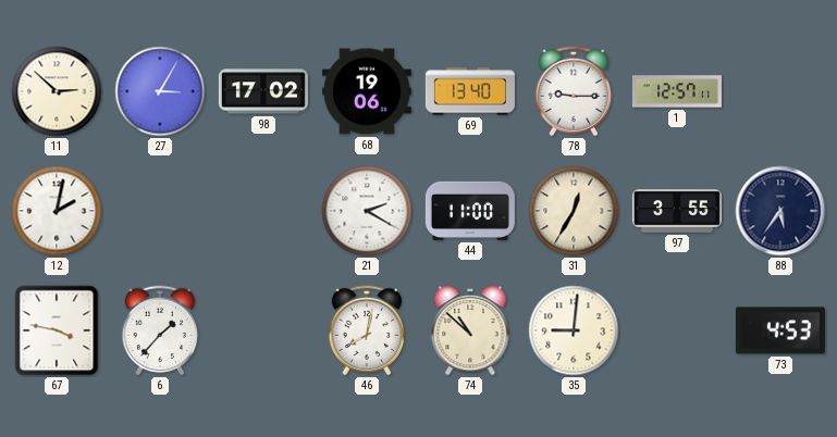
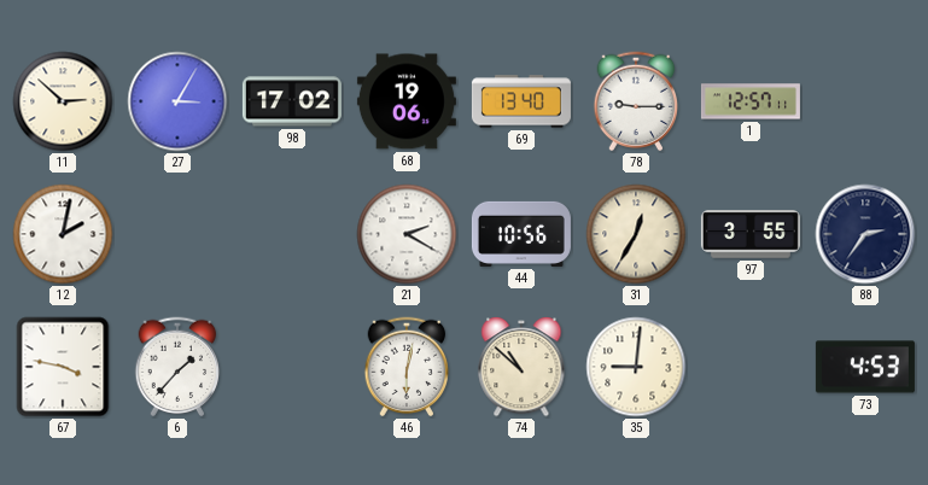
44: 11:00 -> 10:56 (521, 234)
88: 5:36 -> 2:36 (865, 234)
46: 8:02 -> 6:02 (407, 367)
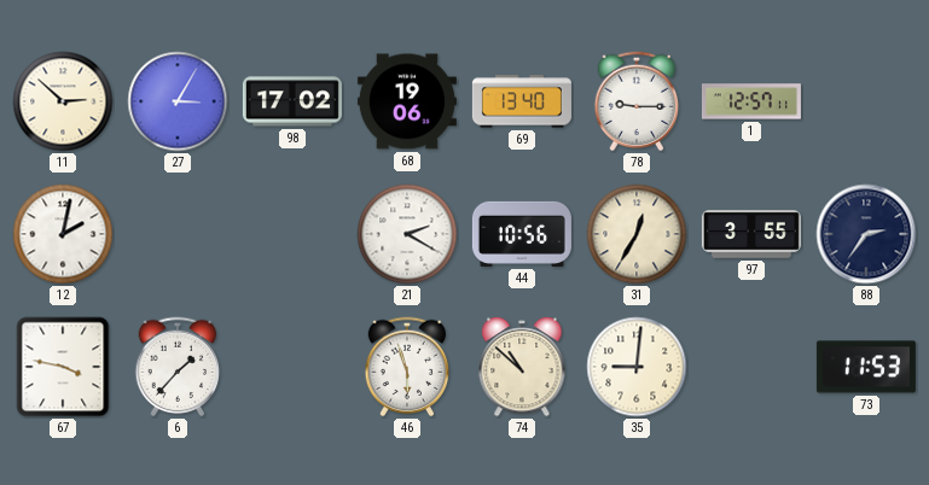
46: 6:02 -> 5:57 (407, 367)
73: 4:53 -> 11:53 (866, 367)
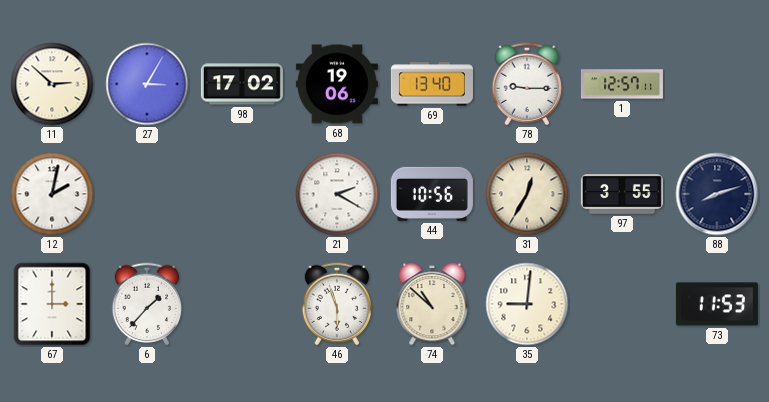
88: 2:36 -> 8:12 (717, 194)
67: 3:47 -> 3:00 (52, 304)
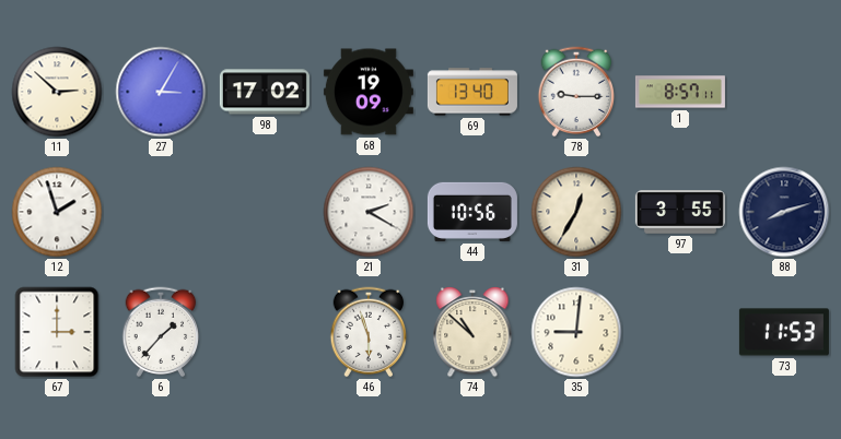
68: 19:06 -> 19:09 (369, 92)
1: 12:57 -> 8:57 (680, 92)
12: 2:02 -> 1:57 (57, 212)
